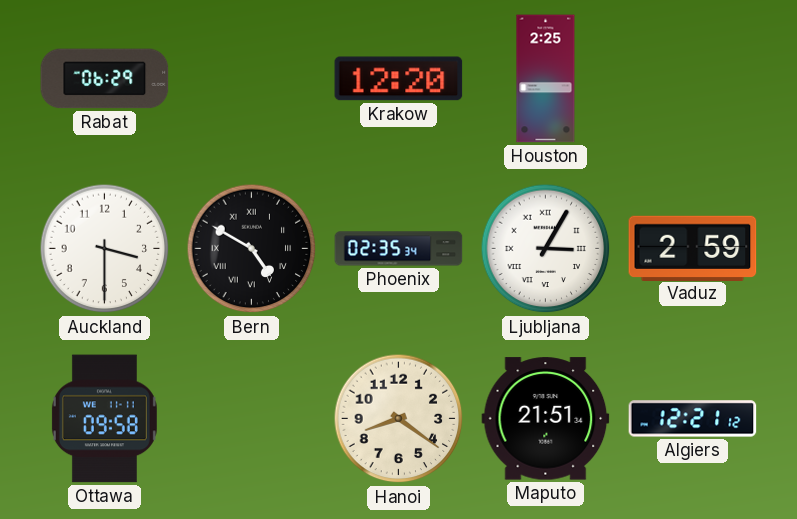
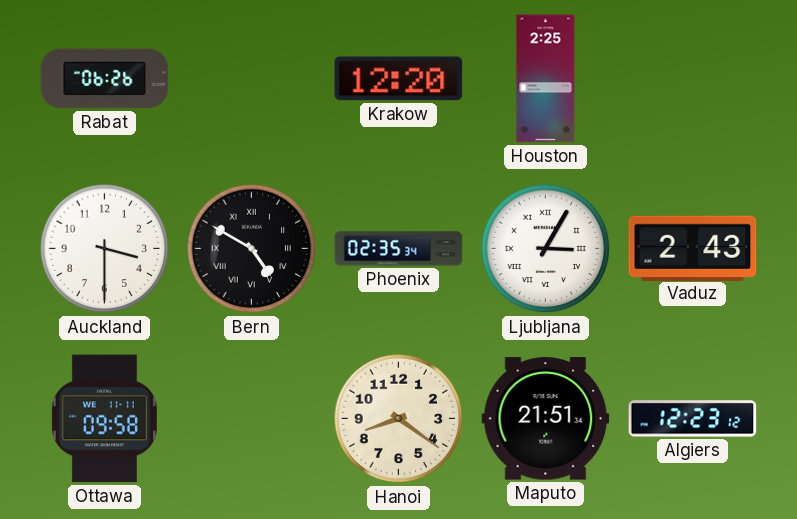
Rabat: 06:29 -> 06:26 (105, 79)
Vaduz: 2:59 -> 2:43 (693, 248)
Algiers: 12:21 -> 12:23 (693, 419)
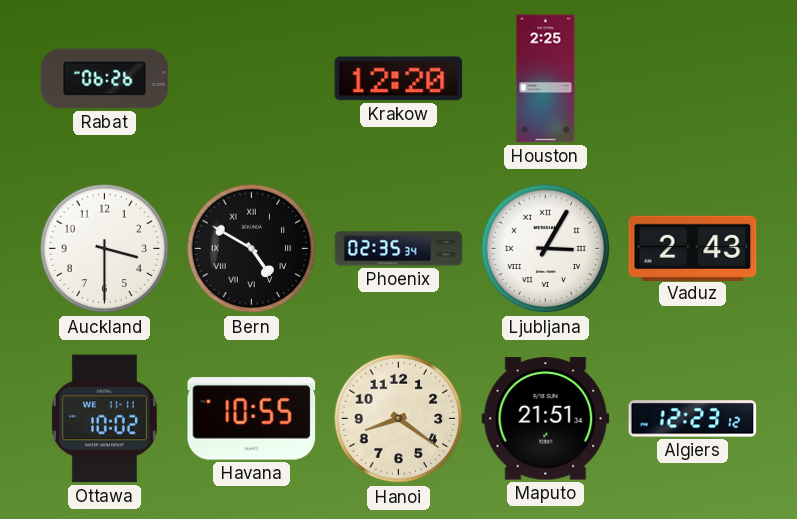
Ottawa: 09:58 -> 10:02 (104, 419)
Havana: none -> 10:55 (252, 419)
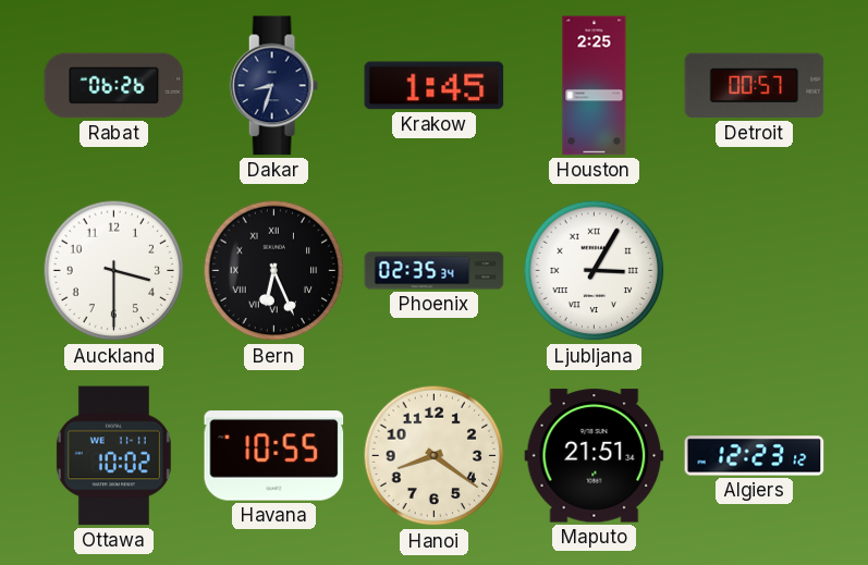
Dakar: none -> 8:33 (273, 86)
Krakow: 12:20 -> 1:45 (435, 86)
Detroit: none -> 00:57 (755, 86)
Bern: 4:50 -> 6:26 (274, 271)
Vaduz: 2:43 -> none (693, 248)
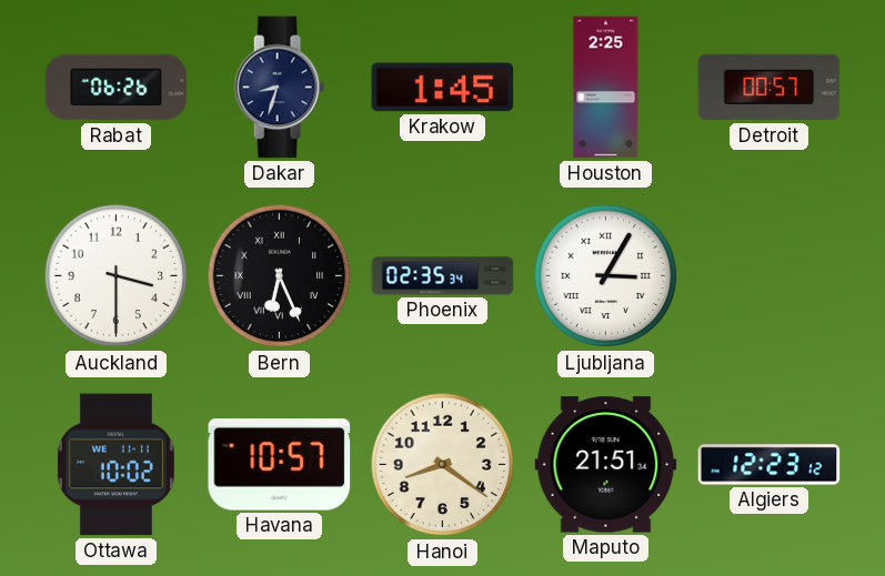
Havana: 10:55 -> 10:57 (280, 465)
